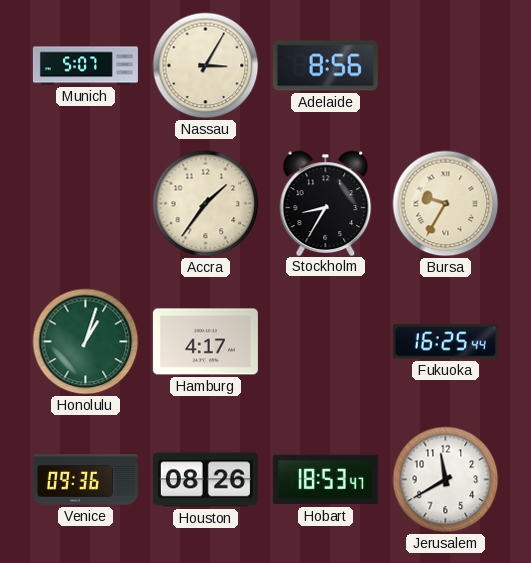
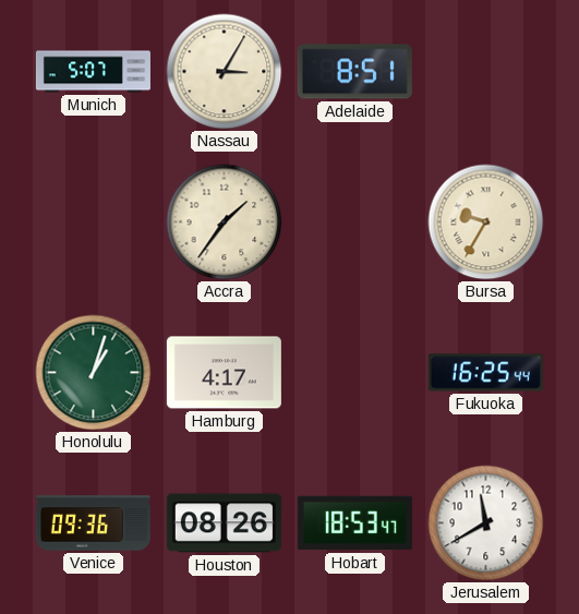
Adelaide: 8:56 -> 8:51 (354, 72)
Stockholm: 8:35 -> none (326, 203)
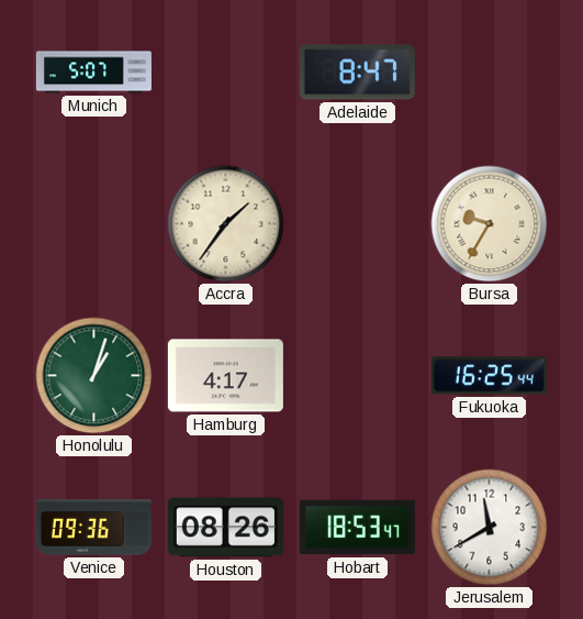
Nassau: 3:05 -> none (225, 72)
Adelaide: 8:51 -> 8:47 (357, 73)
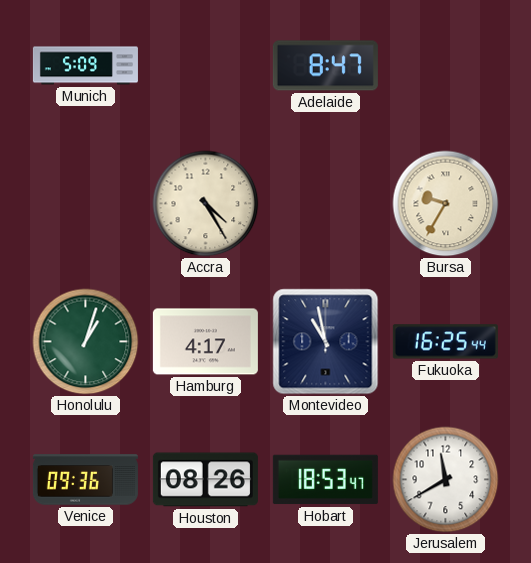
Munich: 5:07 -> 5:09 (85, 66)
Accra: 1:36 -> 4:25 (206, 204)
Montevideo: none -> 10:58 (326, 342)
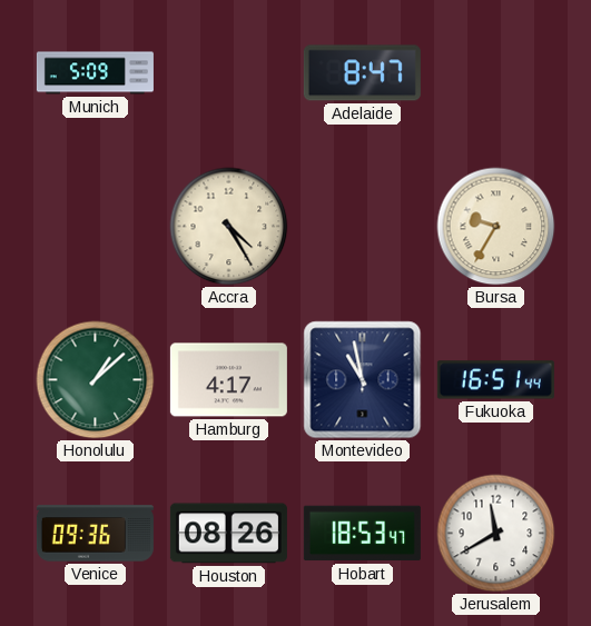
Honolulu: 1:03 -> 1:08 (96, 380)
Fukuoka: 16:25 -> 16:51 (495, 380)
